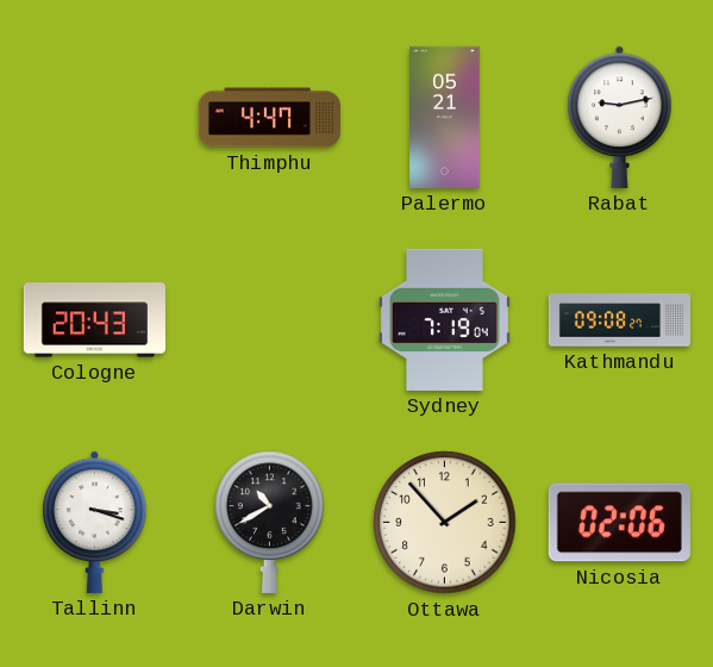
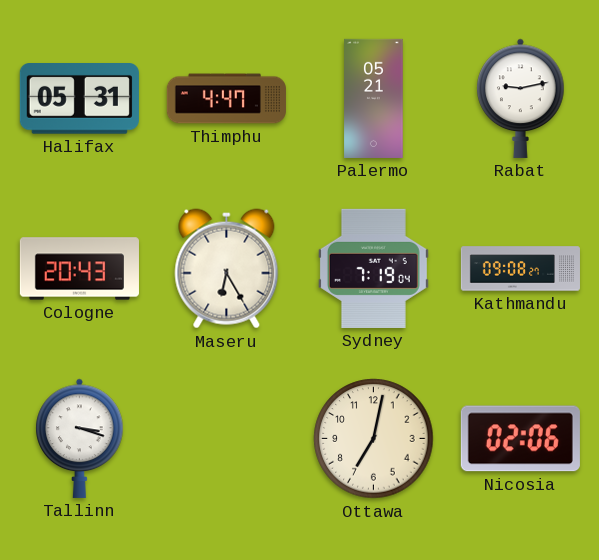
Halifax: none -> 05:31 (79, 99)
Maseru: none -> 6:25 (227, 269)
Darwin: 10:40 -> none (270, 522)
Ottawa: 1:53 -> 7:02 (374, 439)
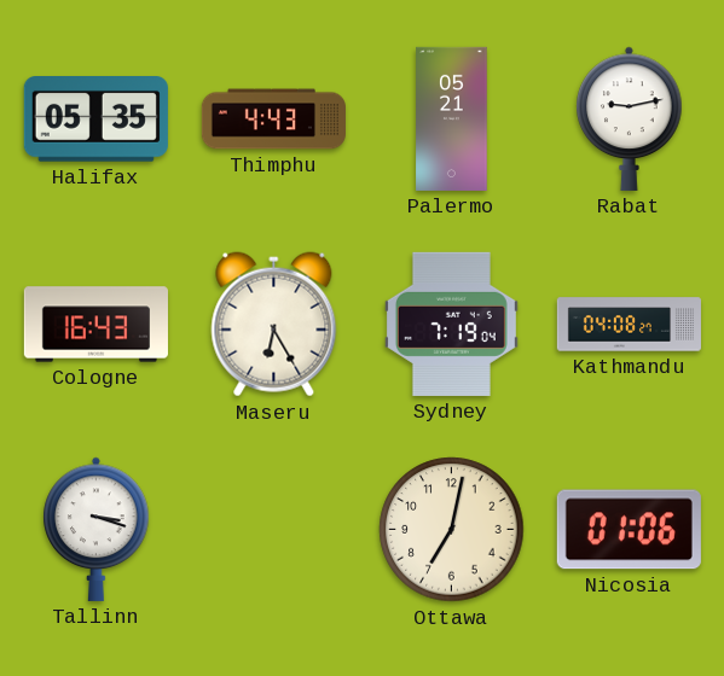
Halifax: 05:31 -> 05:35 (95, 120)
Thimphu: 4:47 -> 4:43 (273, 120)
Cologne: 20:43 -> 16:43 (95, 325)
Kathmandu: 09:08 -> 04:08 (629, 325)
Nicosia: 02:06 -> 01:06 (629, 530)
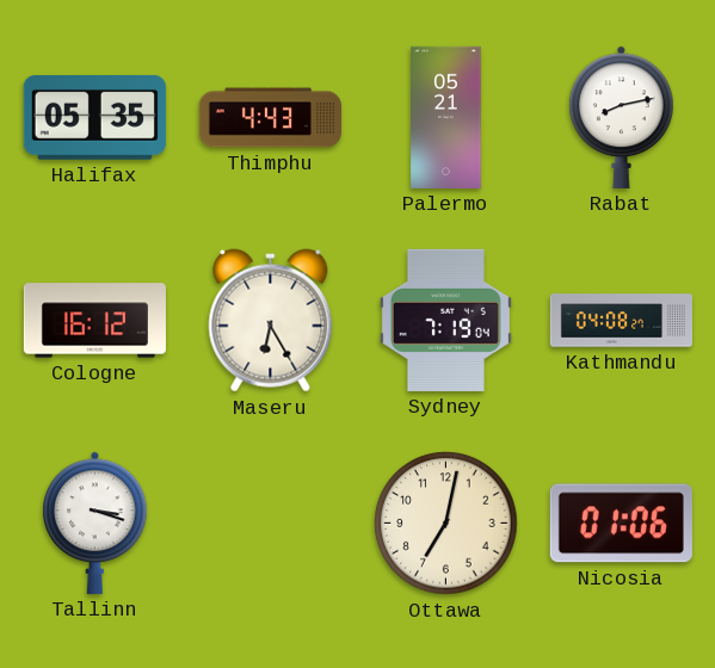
Rabat: 9:13 -> 8:13 (622, 117)
Cologne: 16:43 -> 16:12 (94, 321)
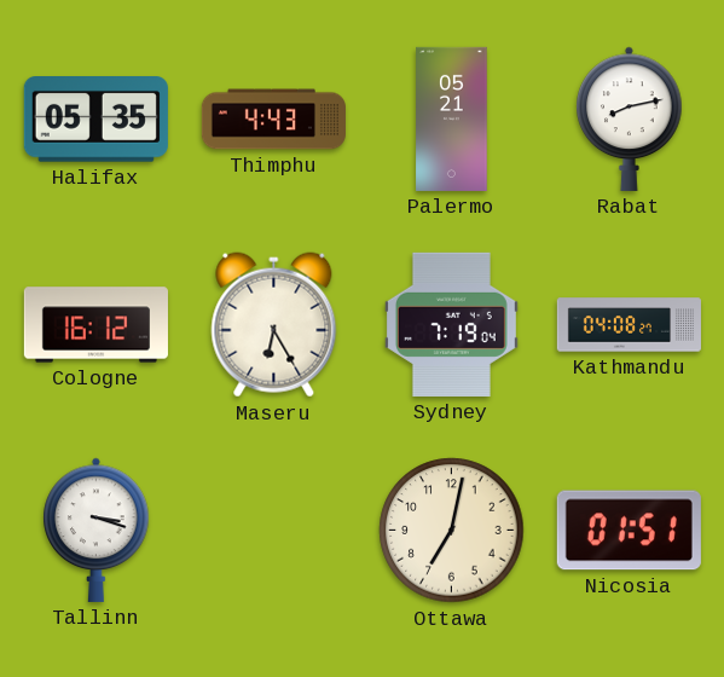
Nicosia: 01:06 -> 01:51 (629, 531)
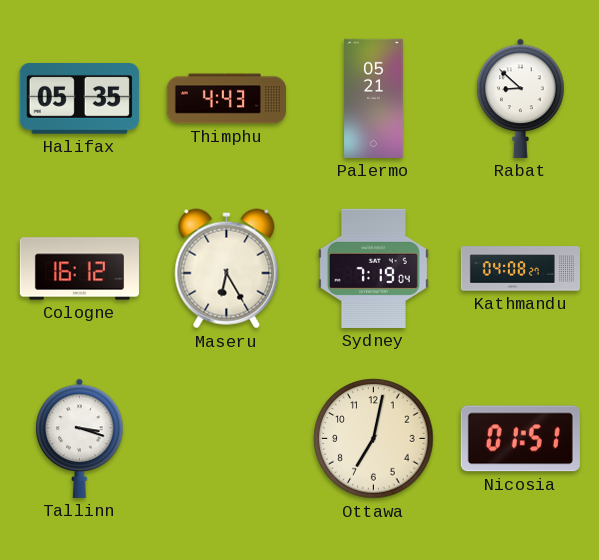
Rabat: 8:13 -> 8:52 (521, 98)
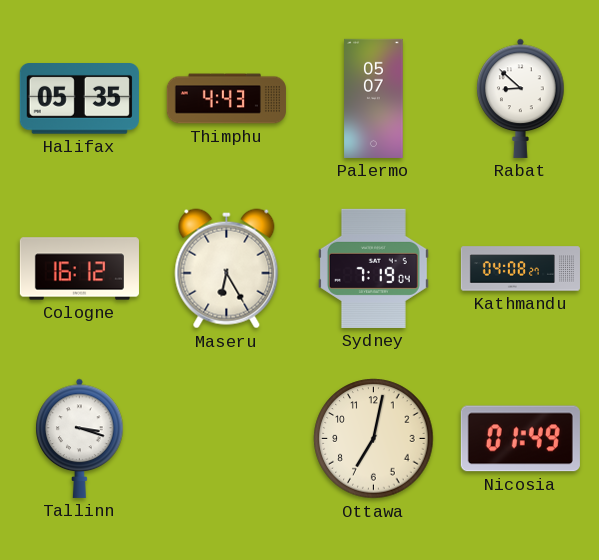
Palermo: 05:21 -> 05:07 (374, 98)
Nicosia: 01:51 -> 01:49 (520, 439)
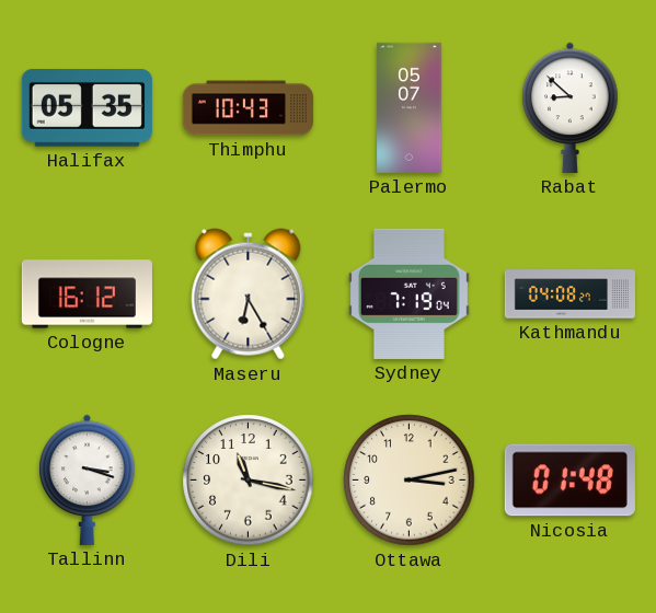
Thimphu: 4:43 -> 10:43 (248, 108)
Dili: none -> 11:17 (249, 481)
Ottawa: 7:02 -> 3:13 (410, 481)
Nicosia: 01:49 -> 01:48 (569, 481)
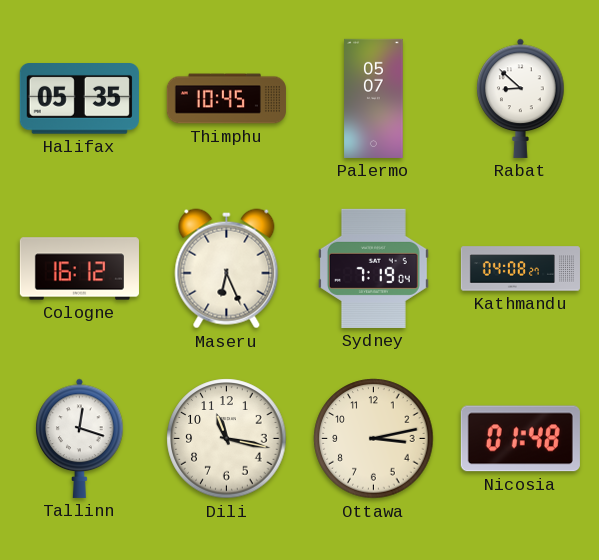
Thimphu: 10:43 -> 10:45 (226, 99)
Maseru: 6:25 -> 6:26 (227, 269)
Tallinn: 3:18 -> 12:18 (80, 438)
